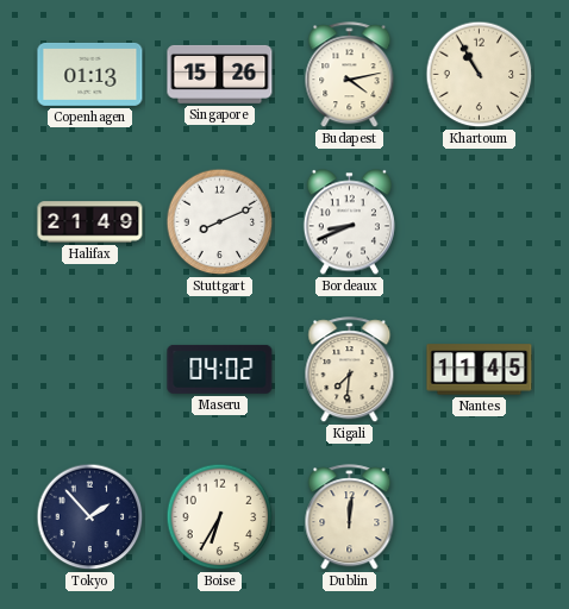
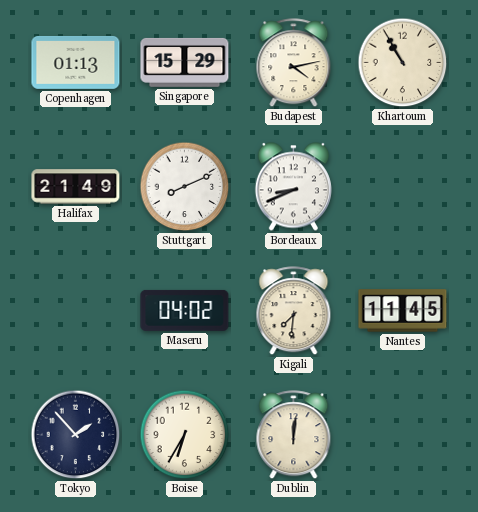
Singapore: 15:26 -> 15:29 (185, 62)
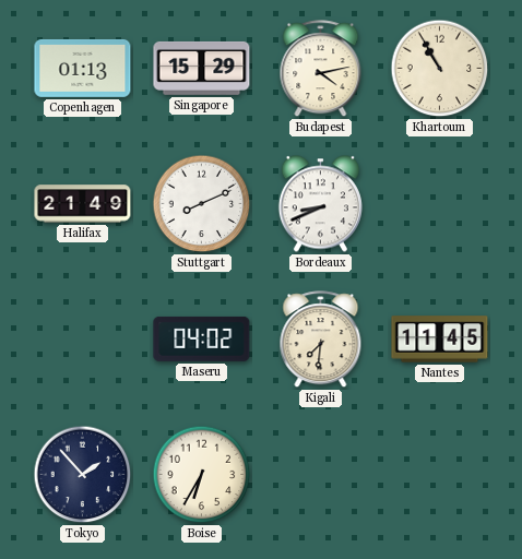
Dublin: 12:01 -> none (294, 435)
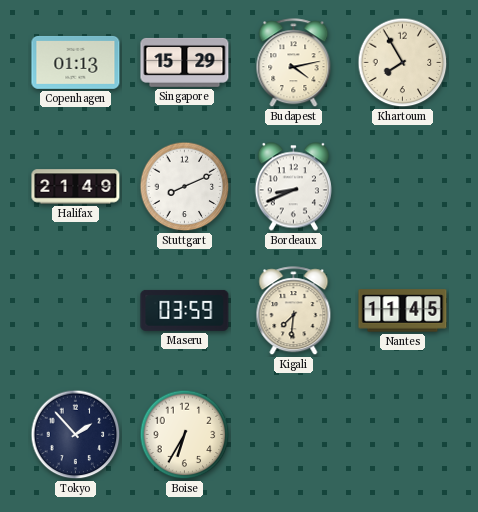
Khartoum: 10:55 -> 7:55 (403, 63)
Maseru: 04:02 -> 03:59 (185, 310)
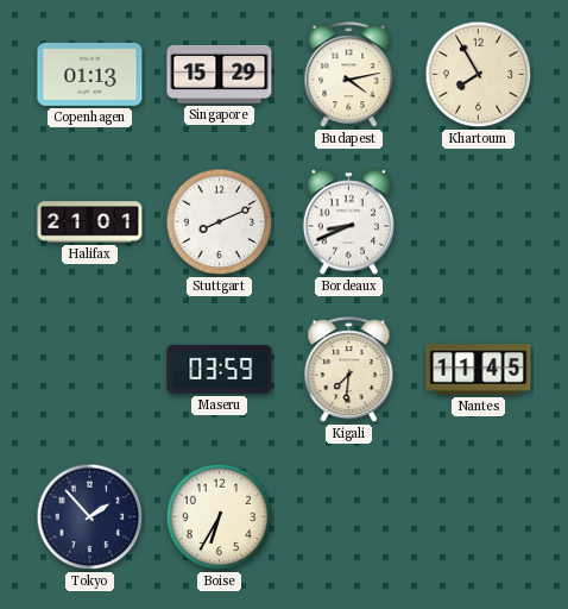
Halifax: 21:49 -> 21:01 (90, 222)
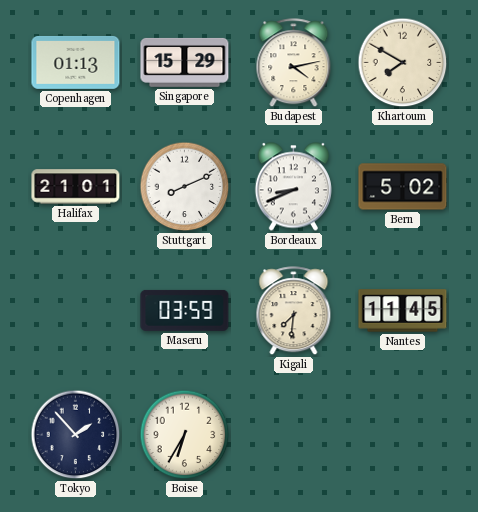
Khartoum: 7:55 -> 7:50 (403, 63)
Bern: none -> 5:02 (403, 187)
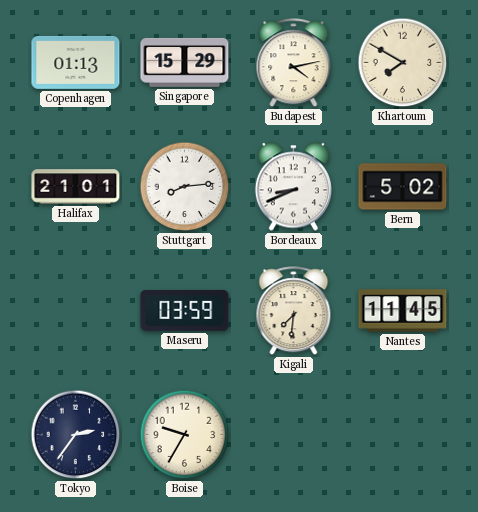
Stuttgart: 8:11 -> 8:14 (185, 187)
Tokyo: 1:53 -> 2:36 (76, 435)
Boise: 6:35 -> 9:35 (185, 435)
